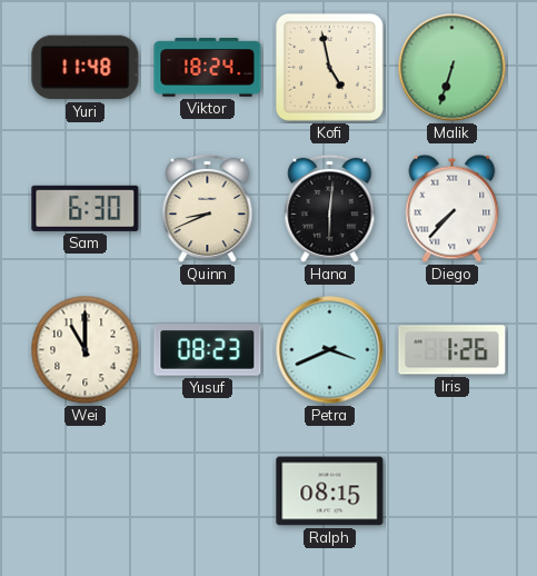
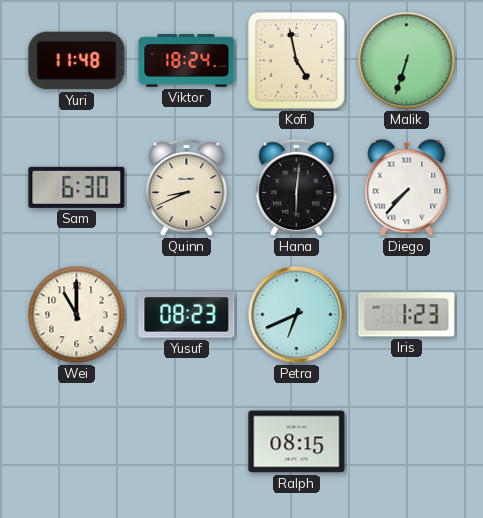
Petra: 3:41 -> 6:41 (297, 315)
Iris: 1:26 -> 1:23 (407, 315)
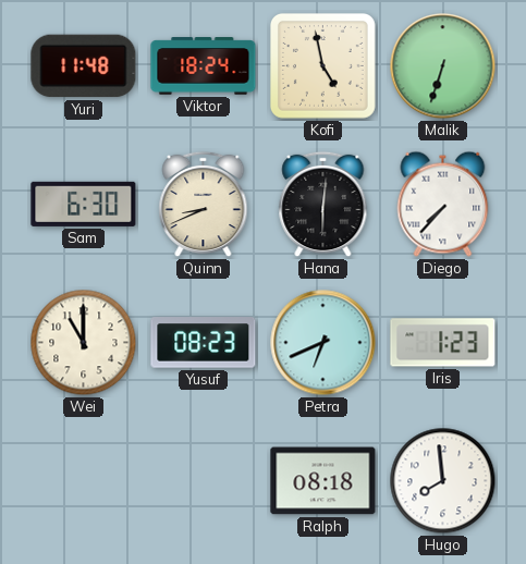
Ralph: 08:15 -> 08:18 (323, 481)
Hugo: none -> 7:59 (443, 481)
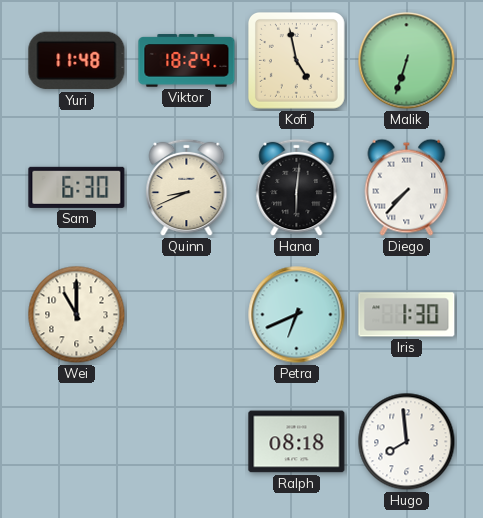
Yusuf: 08:23 -> none (204, 343)
Iris: 1:23 -> 1:30 (407, 315)
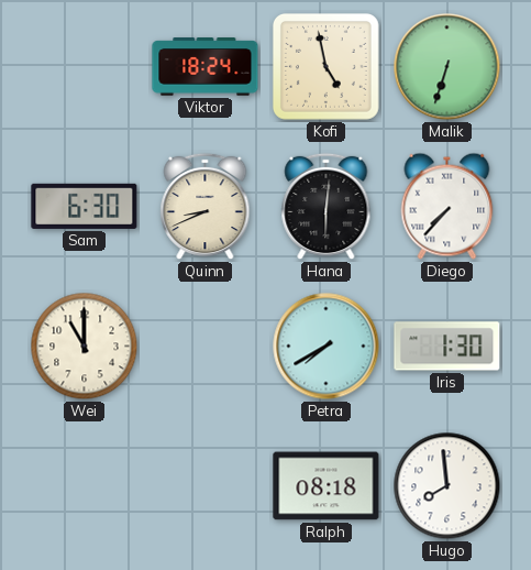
Yuri: 11:48 -> none (77, 61)
Petra: 6:41 -> 7:40 (327, 347)
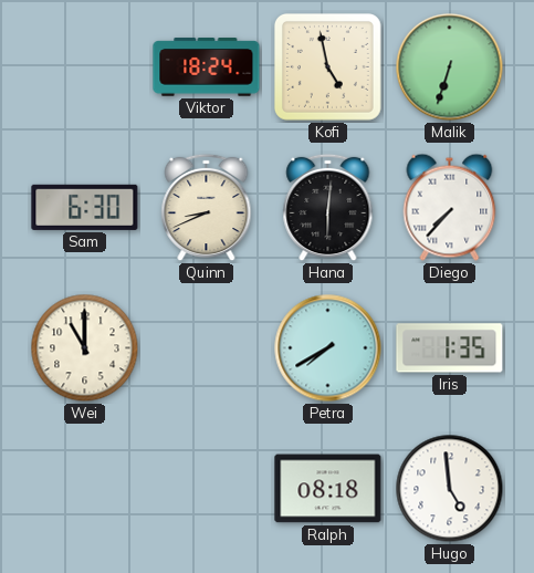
Iris: 1:30 -> 1:35 (450, 348)
Hugo: 7:59 -> 4:59 (450, 489)
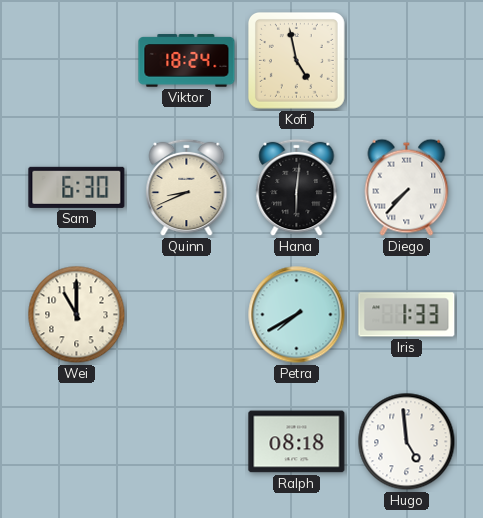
Malik: 6:33 -> none (450, 67)
Iris: 1:35 -> 1:33 (407, 315)
